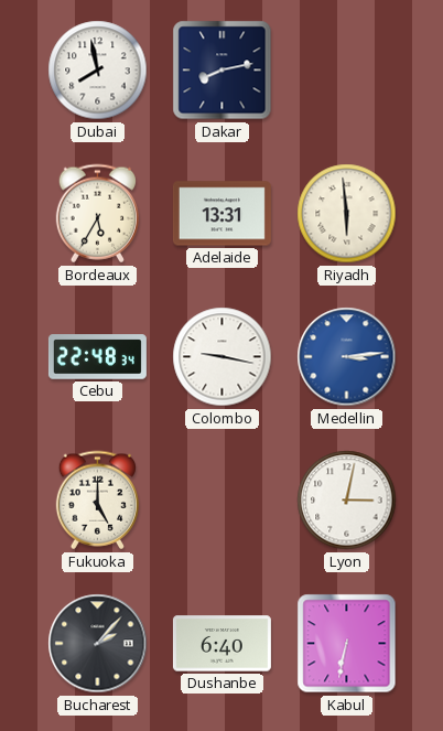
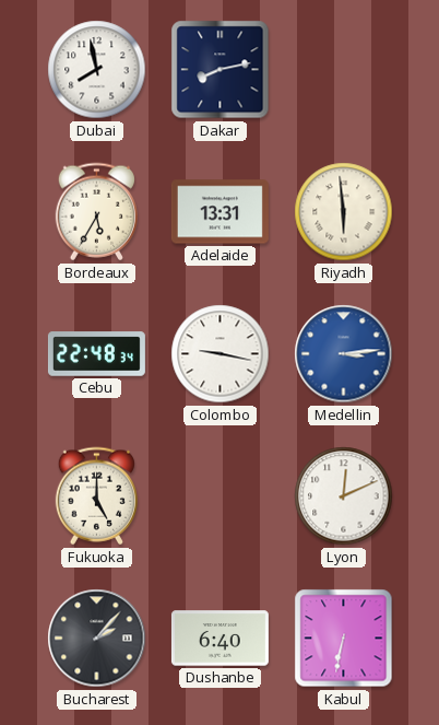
Lyon: 3:02 -> 12:11 (344, 496)
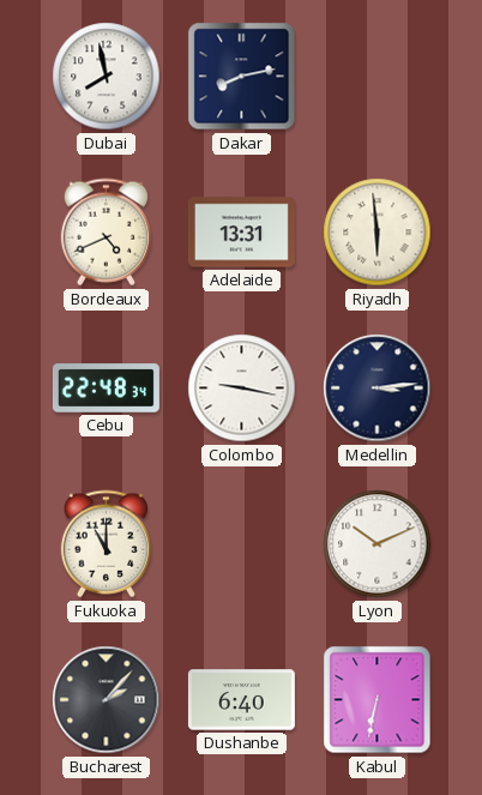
Bordeaux: 5:35 -> 4:41 (106, 233)
Medellin dial: blue -> navy (378, 389)
Fukuoka: 5:00 -> 11:00 (106, 544)
Lyon: 12:11 -> 10:11 (378, 544)
